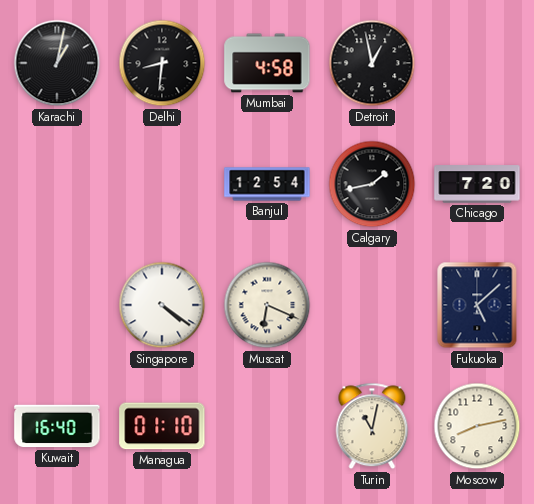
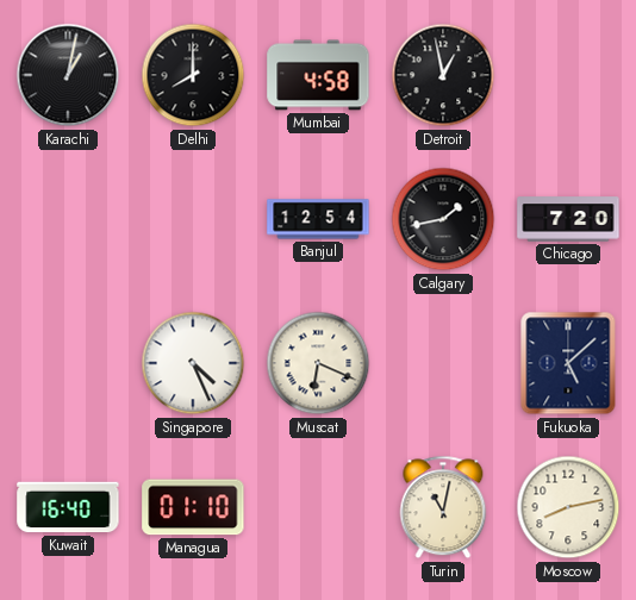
Delhi: 8:31 -> 8:00 (193, 75)
Singapore: 4:21 -> 4:26 (193, 363)
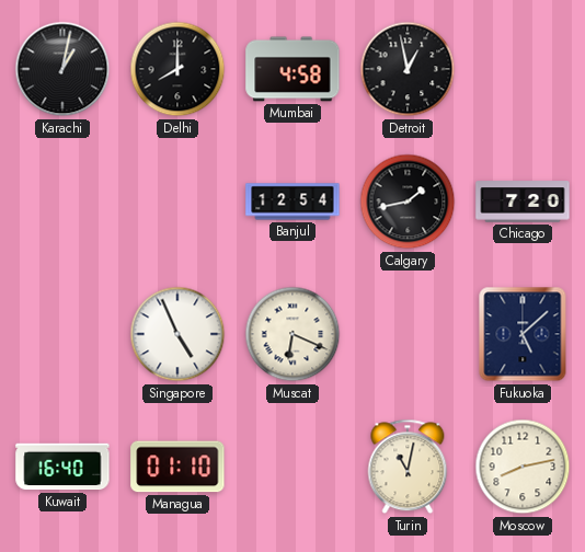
Singapore: 4:26 -> 4:56 (177, 334)
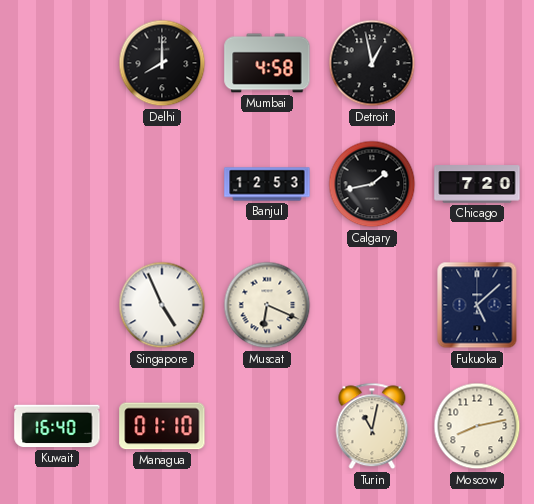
Karachi: 1:02 -> none (62, 69)
Banjul: 12:54 -> 12:53 (267, 184)
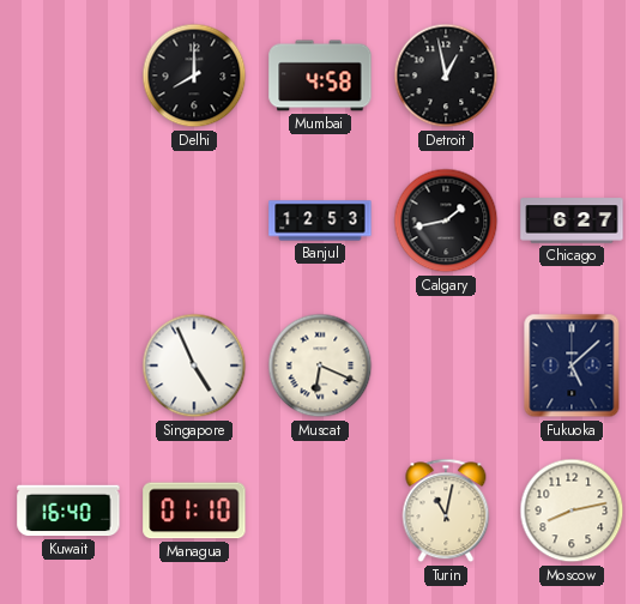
Chicago: 7:20 -> 6:27 (572, 221)
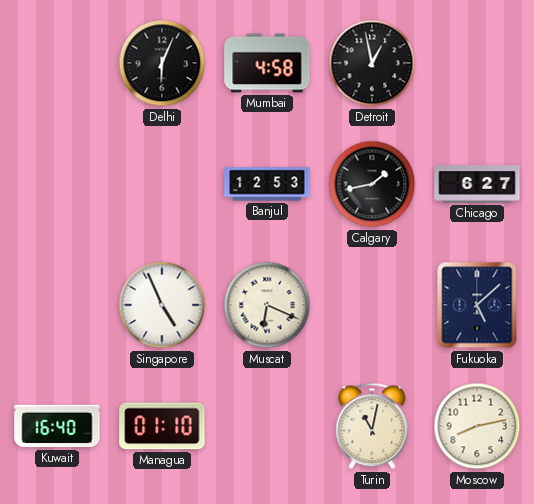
Delhi: 8:00 -> 6:04 (162, 63)
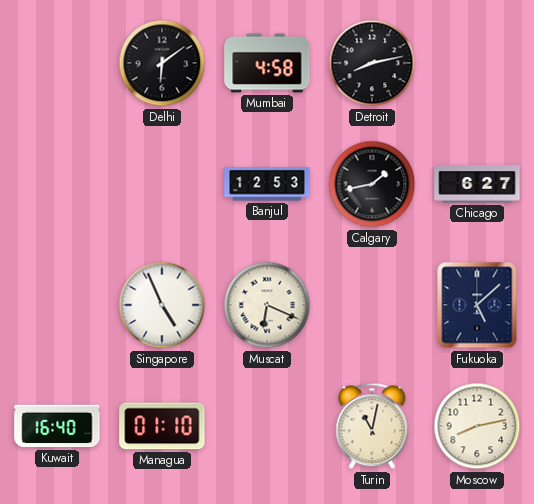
Delhi: 6:04 -> 6:09 (162, 63)
Detroit: 12:58 -> 8:13 (372, 63)
